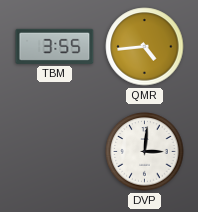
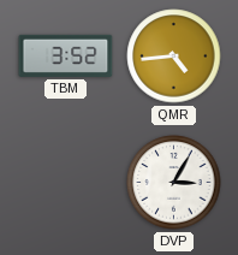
TBM: 3:55 -> 3:52 (66, 55)
DVP: 3:01 -> 3:05 (174, 183)
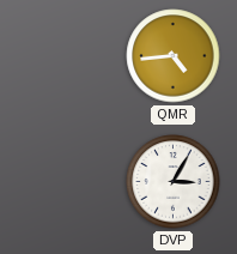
TBM: 3:52 -> none (66, 55)
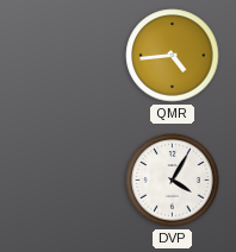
DVP: 3:05 -> 4:05 (173, 181)
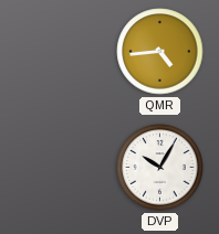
DVP: 4:05 -> 10:05 (160, 168)
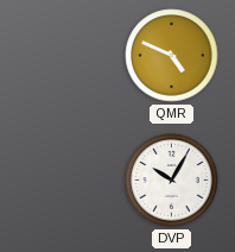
QMR: 4:44 -> 4:49 (172, 56)
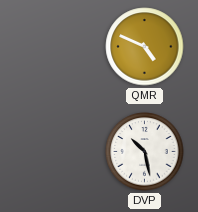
DVP: 10:05 -> 10:28 (145, 152)
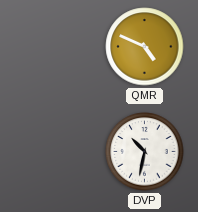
DVP: 10:28 -> 10:32 (145, 152)
